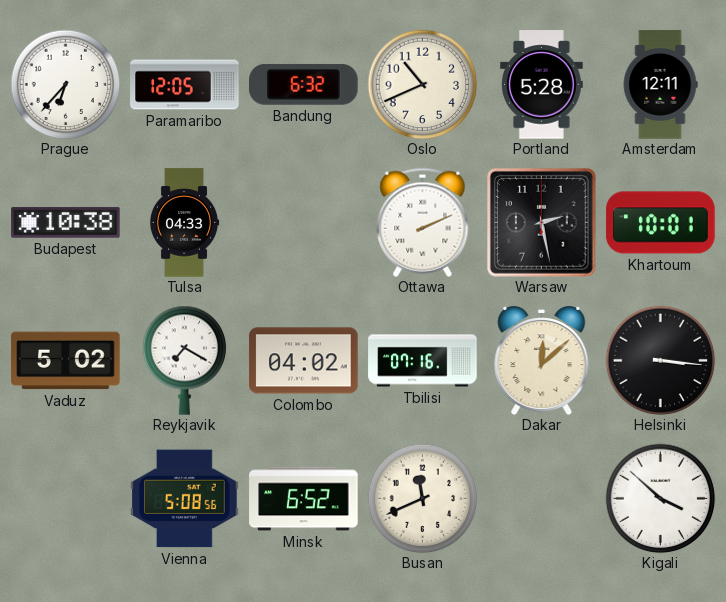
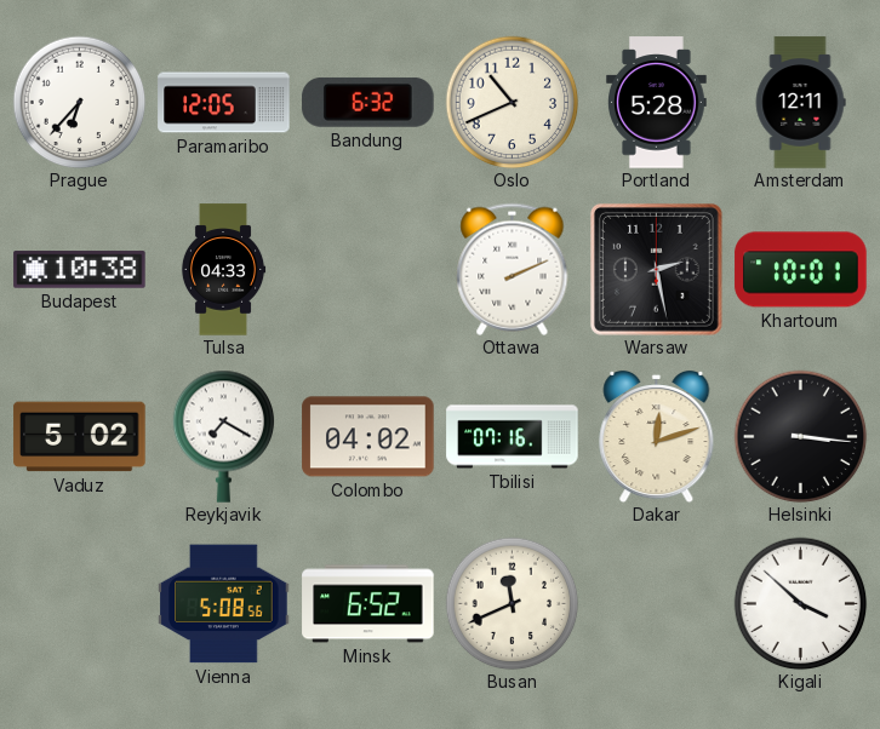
Dakar: 12:08 -> 12:12 (657, 436)
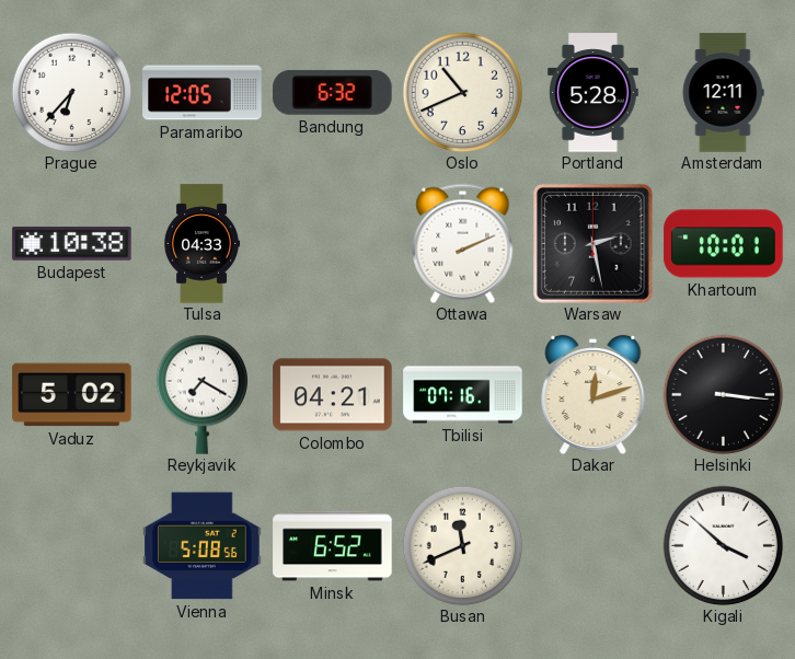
Colombo: 04:02 -> 04:21 (333, 395)
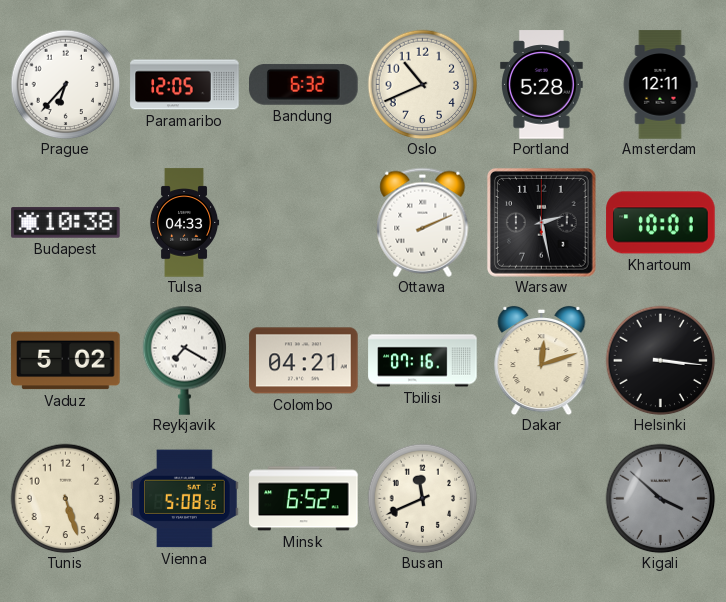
Tunis: none -> 5:27 (65, 498)
Kigali dial: white -> grey (660, 498)
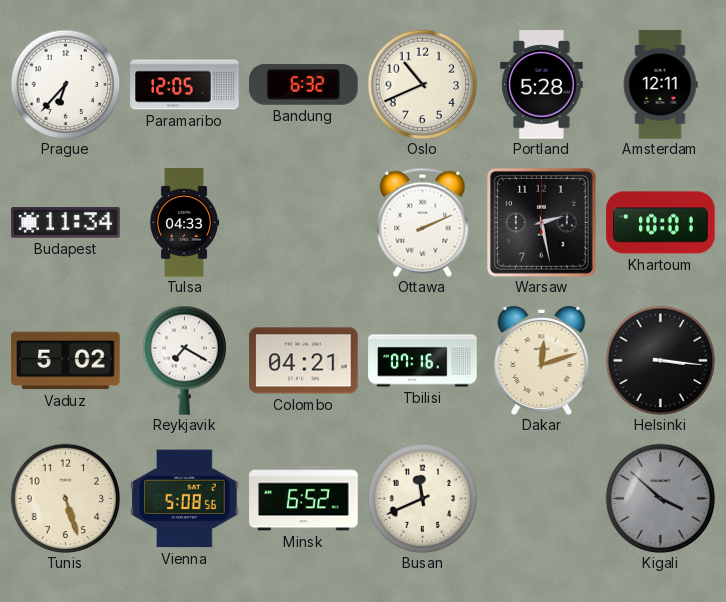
Budapest: 10:38 -> 11:34 (66, 223)
